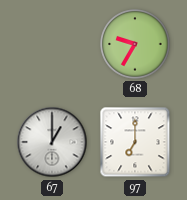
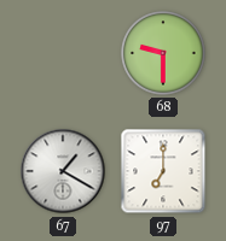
68: 9:35 -> 9:30 (163, 53)
67: 1:00 -> 1:20 (63, 171)
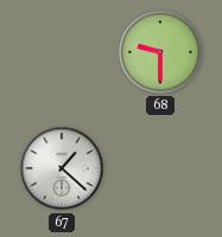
67: 1:20 -> 1:22 (62, 168)
97: 7:00 -> none (163, 171)
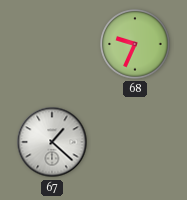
68: 9:30 -> 9:34 (135, 44)
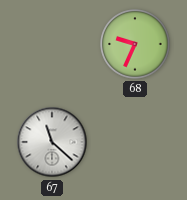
67: 1:22 -> 11:22 (52, 142)
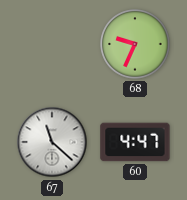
60: none -> 4:47 (135, 142)
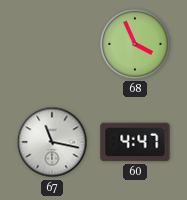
68: 9:34 -> 3:56 (135, 44)
67: 11:22 -> 11:17 (52, 142)
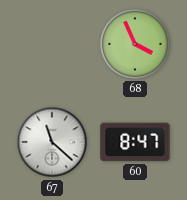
67: 11:17 -> 11:22 (52, 142)
60: 4:47 -> 8:47 (135, 142)
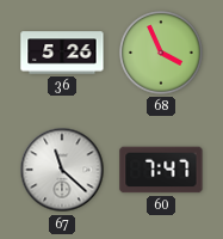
36: none -> 5:26 (62, 53)
60: 8:47 -> 7:47 (161, 170)
